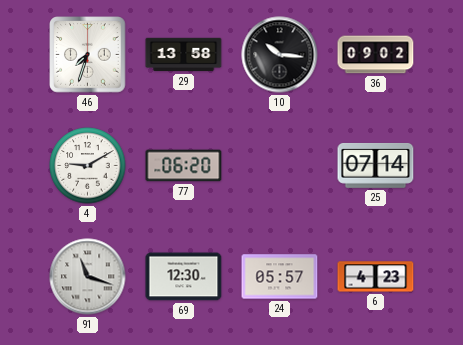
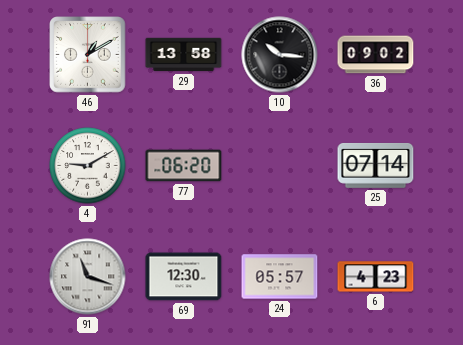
46: 7:33 -> 1:10 (88, 55)
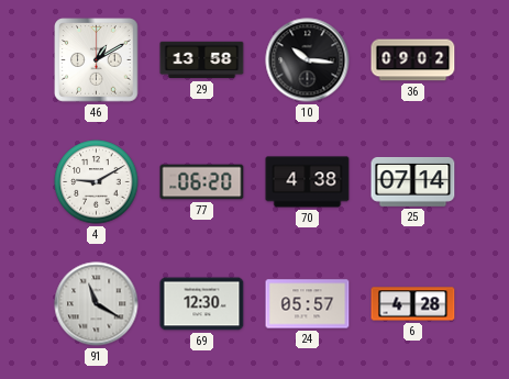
70: none -> 4:38 (308, 182)
91: 11:18 -> 11:20 (97, 304)
6: 4:23 -> 4:28 (413, 304)
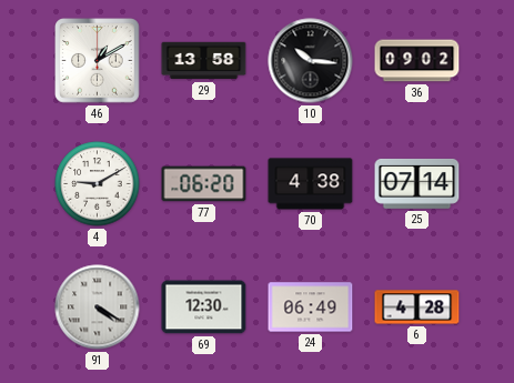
91: 11:20 -> 4:20 (98, 308)
24: 05:57 -> 06:49 (311, 308)
